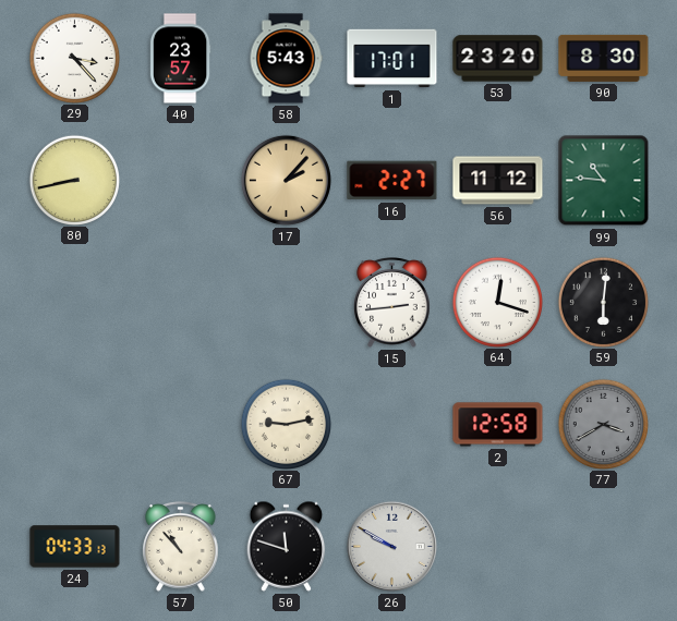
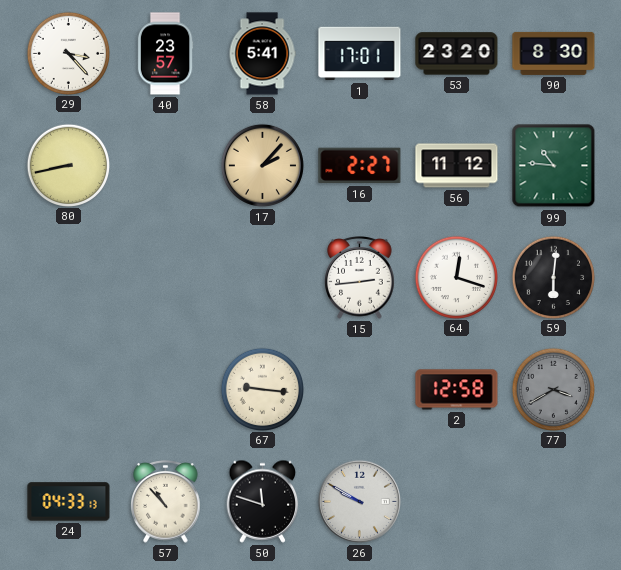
58: 5:43 -> 5:41 (262, 54)
67: 9:13 -> 9:16 (262, 389)
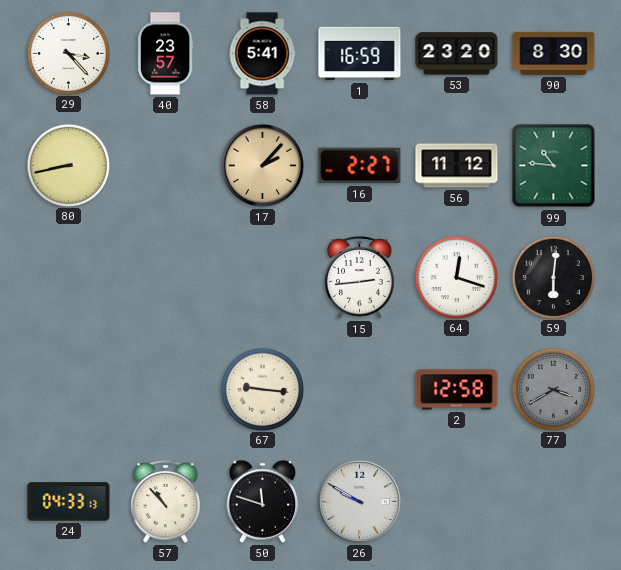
1: 17:01 -> 16:59 (360, 54)
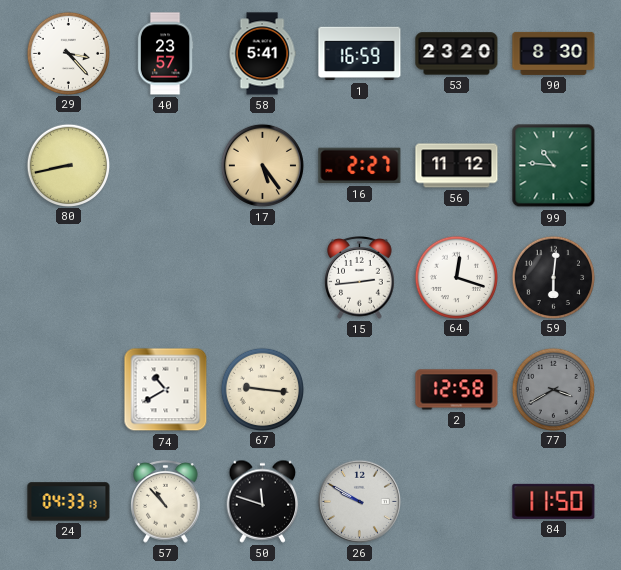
17: 2:07 -> 5:24 (262, 165)
74: none -> 10:40 (166, 390)
84: none -> 11:50 (554, 501)
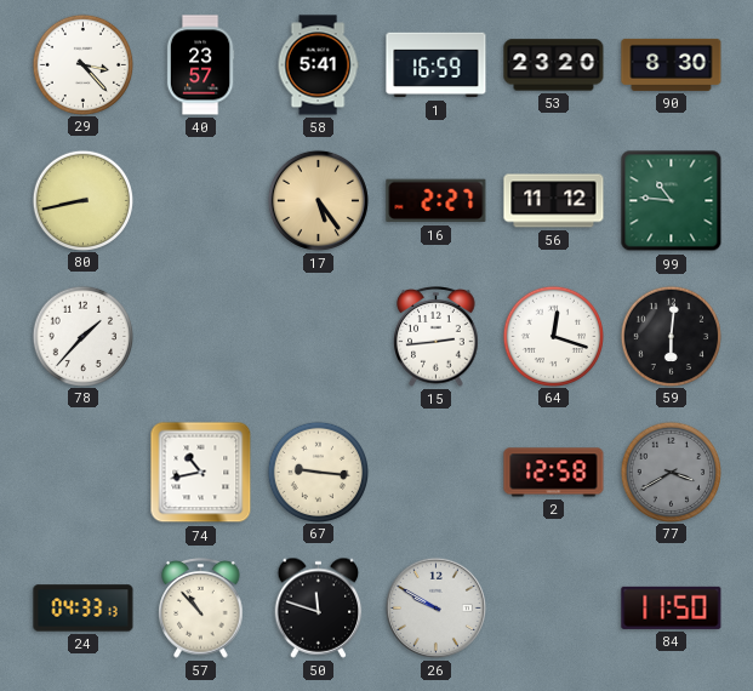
78: none -> 1:37 (82, 336)
74: 10:40 -> 10:43 (201, 473)
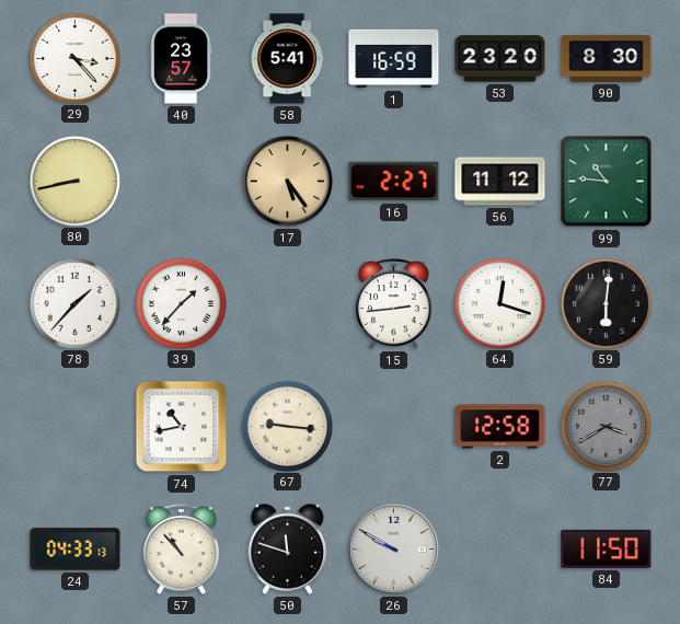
39: none -> 1:37 (181, 303)
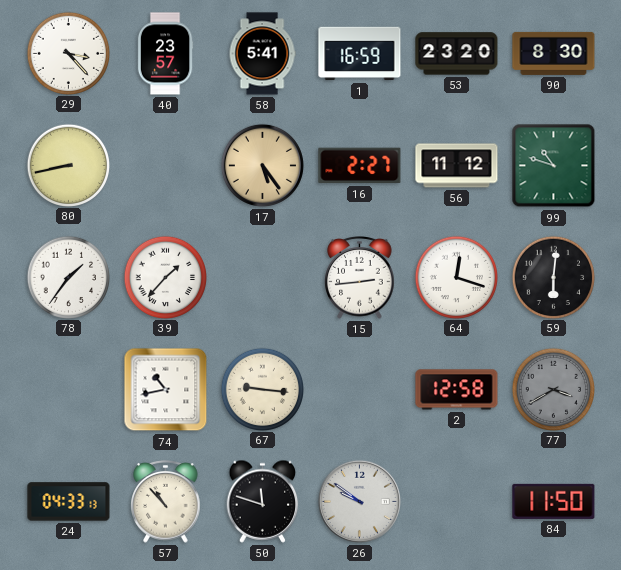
99: 10:46 -> 10:48 (554, 166)
78: 1:37 -> 1:36 (68, 277)
26: 9:50 -> 9:51 (359, 501)
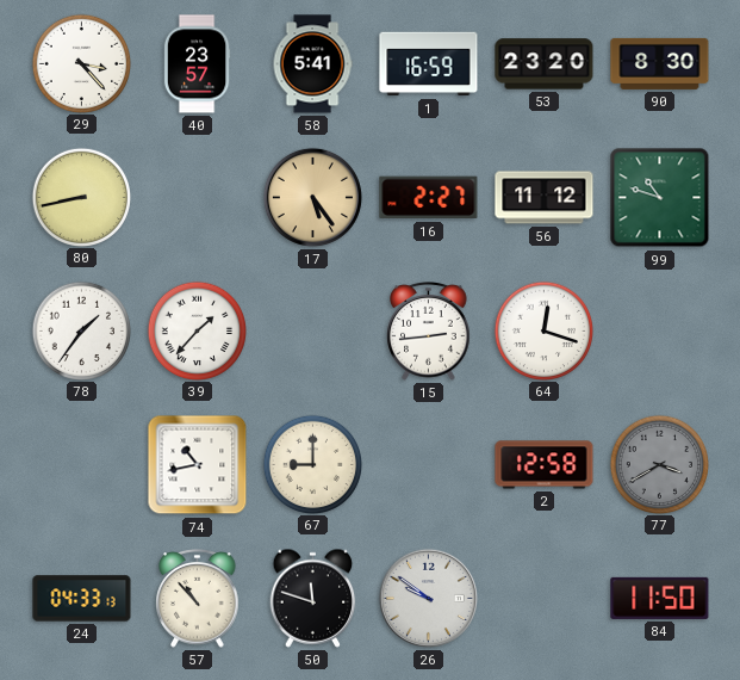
59: 6:01 -> none (553, 277)
67: 9:16 -> 9:00 (312, 464)
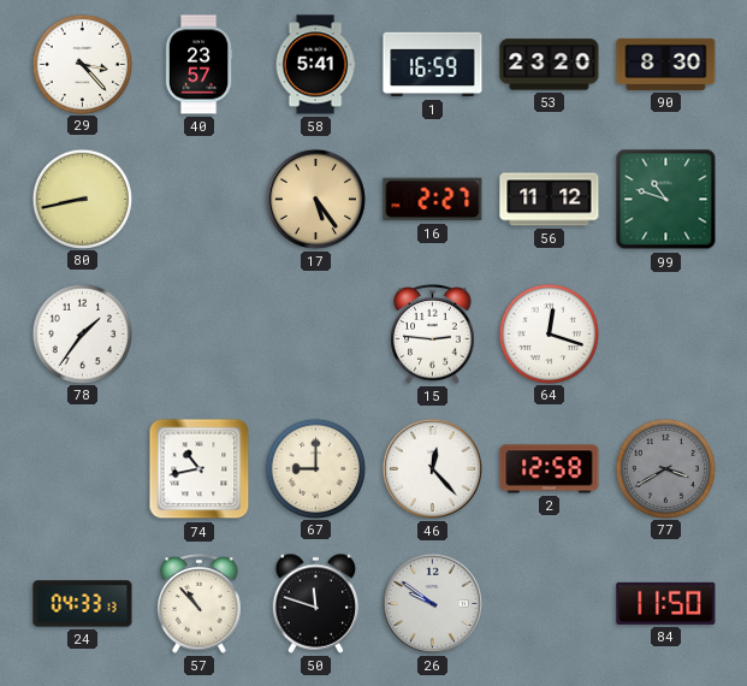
39: 1:37 -> none (197, 330)
15: 2:44 -> 2:46 (433, 335)
46: none -> 12:23 (432, 468)
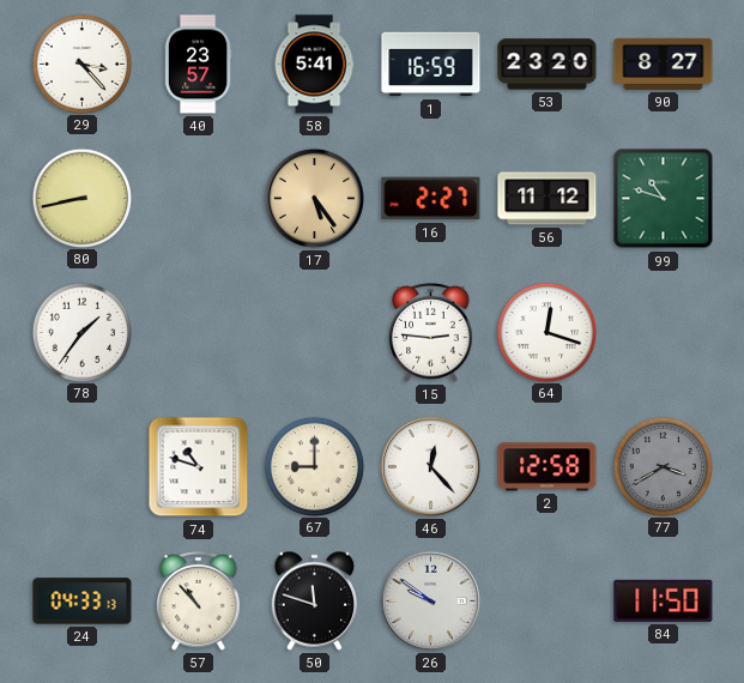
90: 8:30 -> 8:27 (664, 64)
74: 10:43 -> 10:48 (199, 467)
